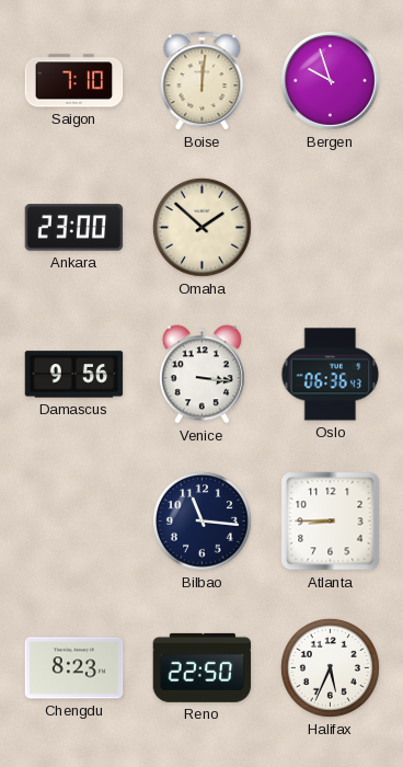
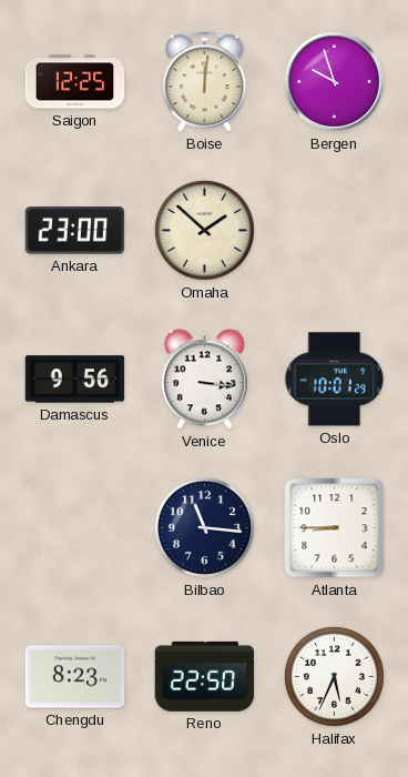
Saigon: 7:10 -> 12:25 (75, 82)
Oslo: 06:36 -> 10:01 (335, 380)
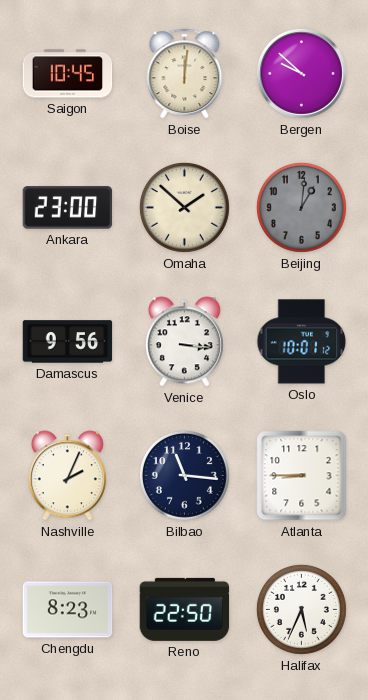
Saigon: 12:25 -> 10:45 (68, 74)
Bergen: 9:57 -> 9:52 (301, 73)
Beijing: none -> 1:01 (301, 207)
Oslo: 10:01:29 -> 10:01:12 (302, 342)
Nashville: none -> 2:04 (67, 476)
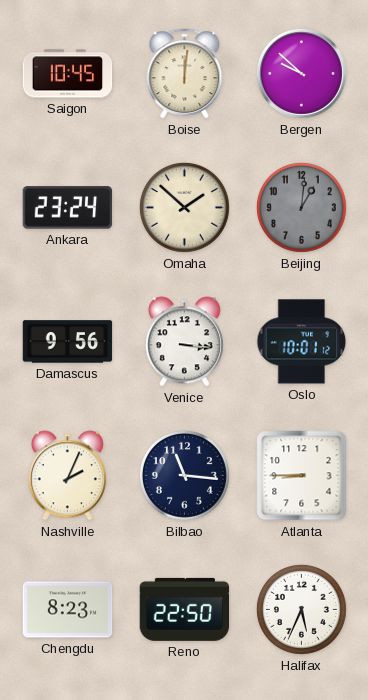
Ankara: 23:00 -> 23:24 (68, 208)
